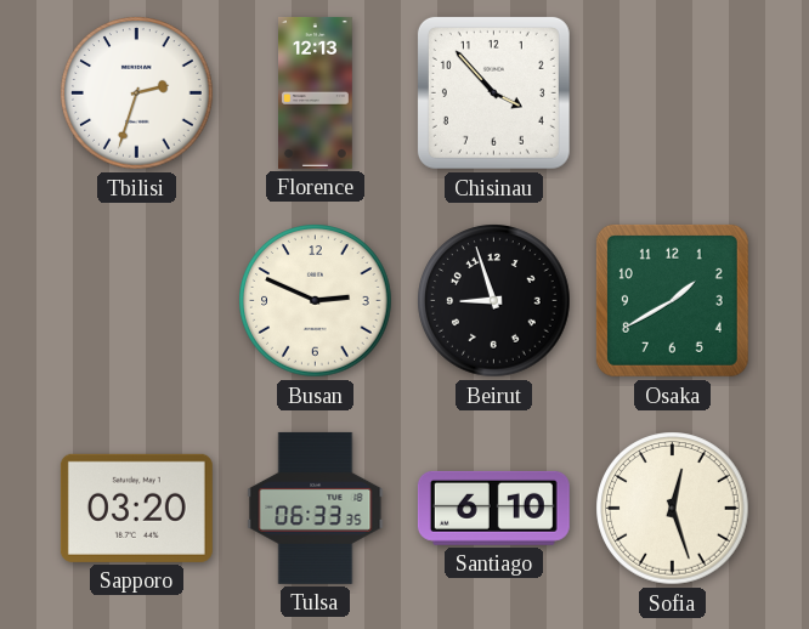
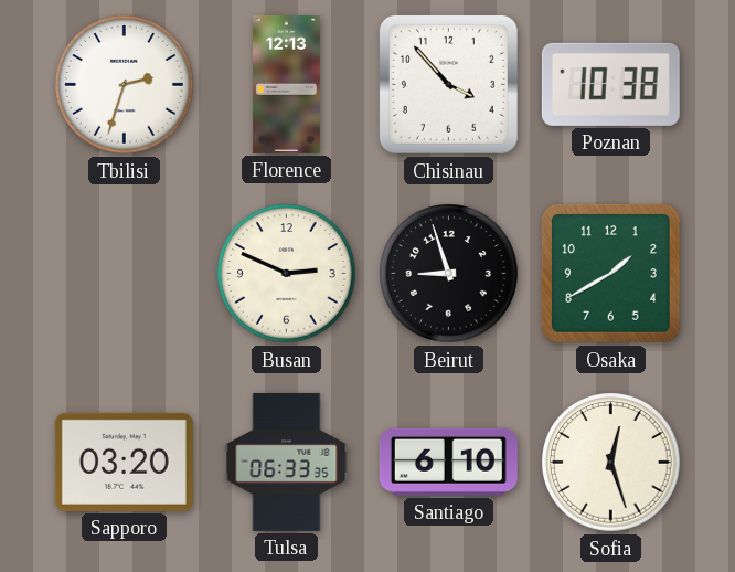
Poznan: none -> 10:38 (610, 84)
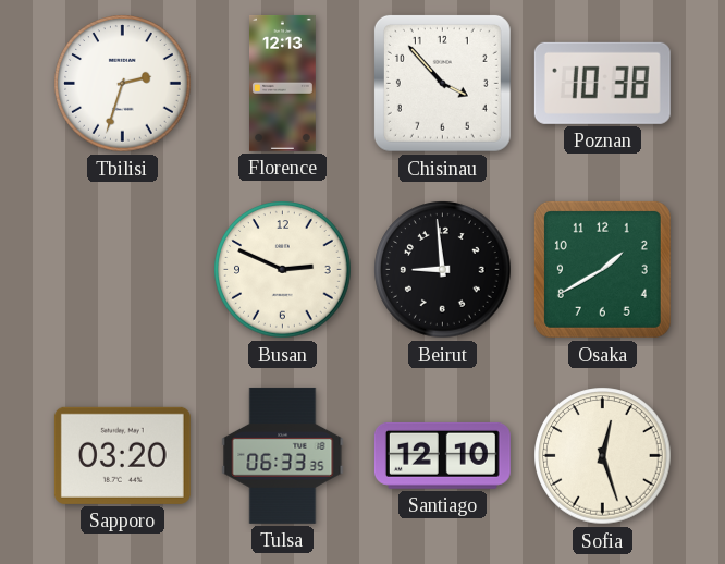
Beirut: 8:57 -> 8:59 (443, 270)
Santiago: 6:10 -> 12:10 (442, 455)
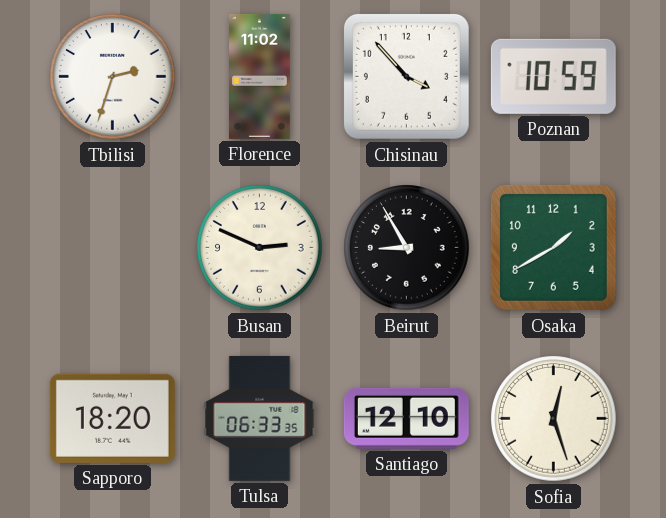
Florence: 12:13 -> 11:02 (260, 76)
Poznan: 10:38 -> 10:59 (553, 76)
Beirut: 8:59 -> 8:55 (407, 248)
Sapporo: 03:20 -> 18:20 (112, 418)
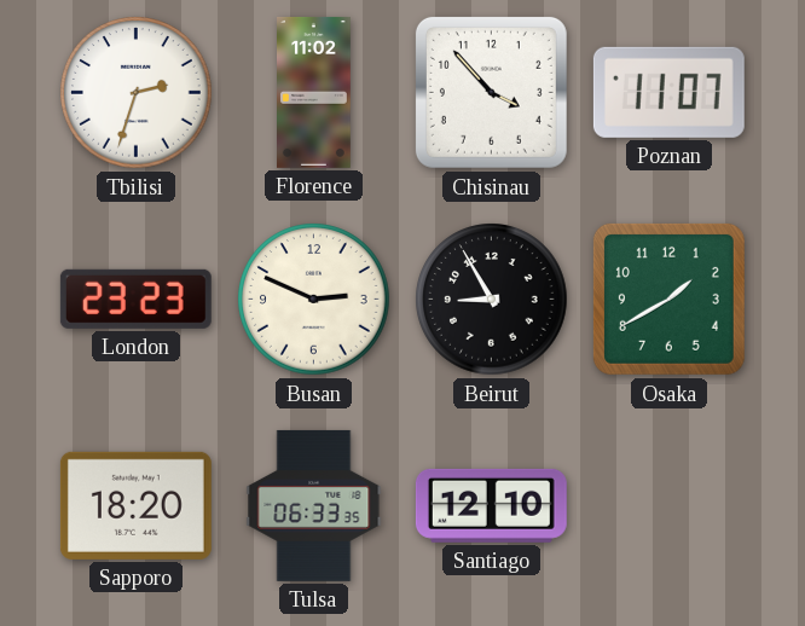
Poznan: 10:59 -> 11:07 (668, 92)
London: none -> 23:23 (135, 298)
Sofia: 12:27 -> none (554, 419)
